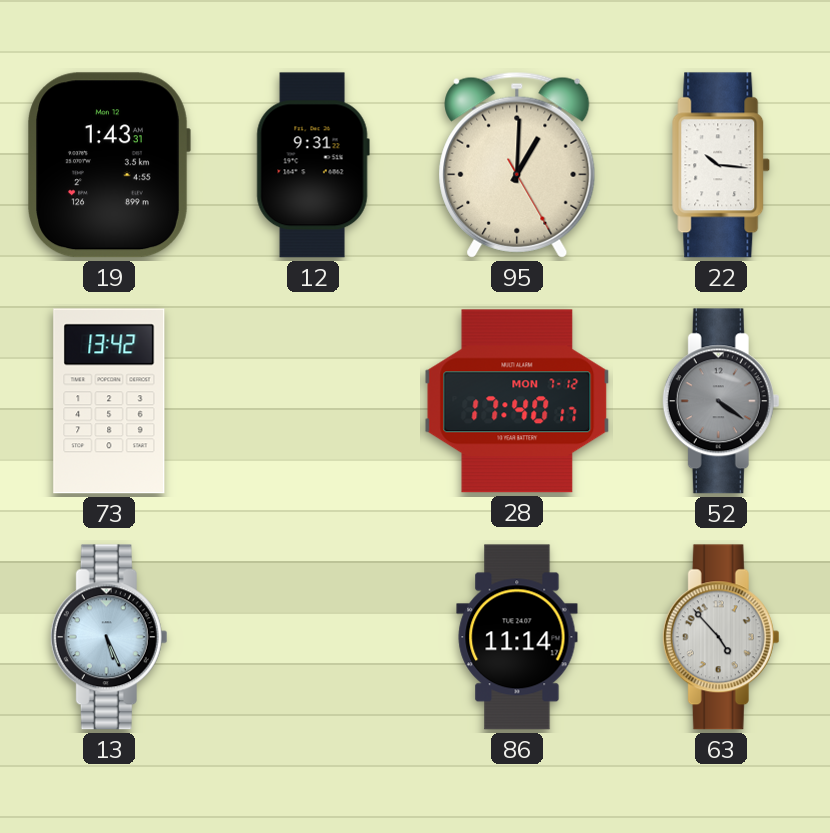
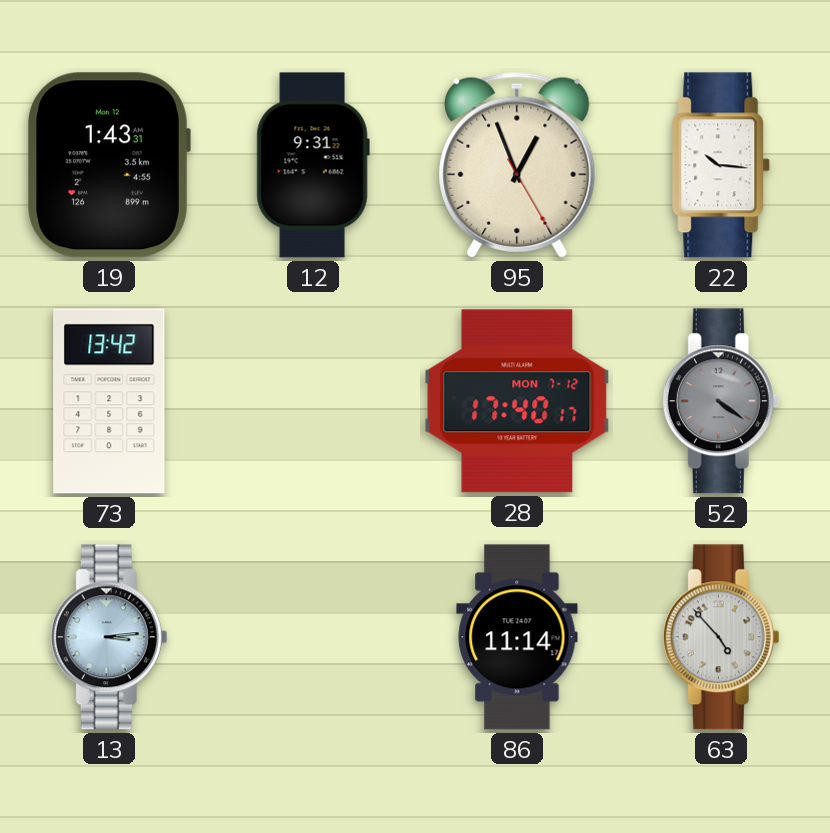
95: 1:00 -> 12:56 (517, 165)
13: 5:26 -> 3:14 (109, 637)
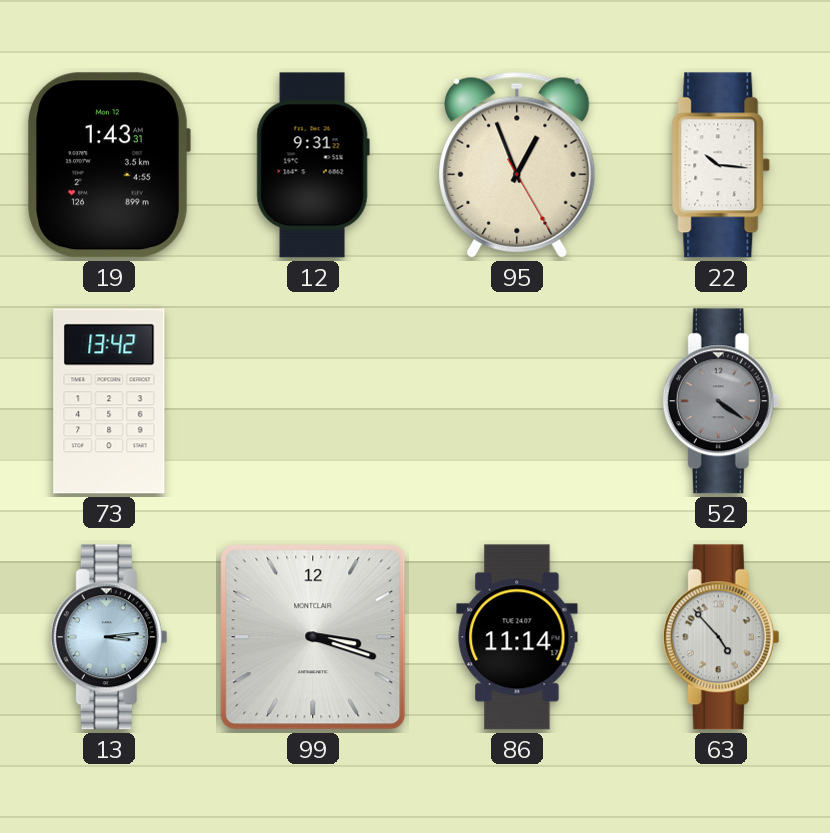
28: 17:40 -> none (517, 401)
99: none -> 3:18 (313, 637)
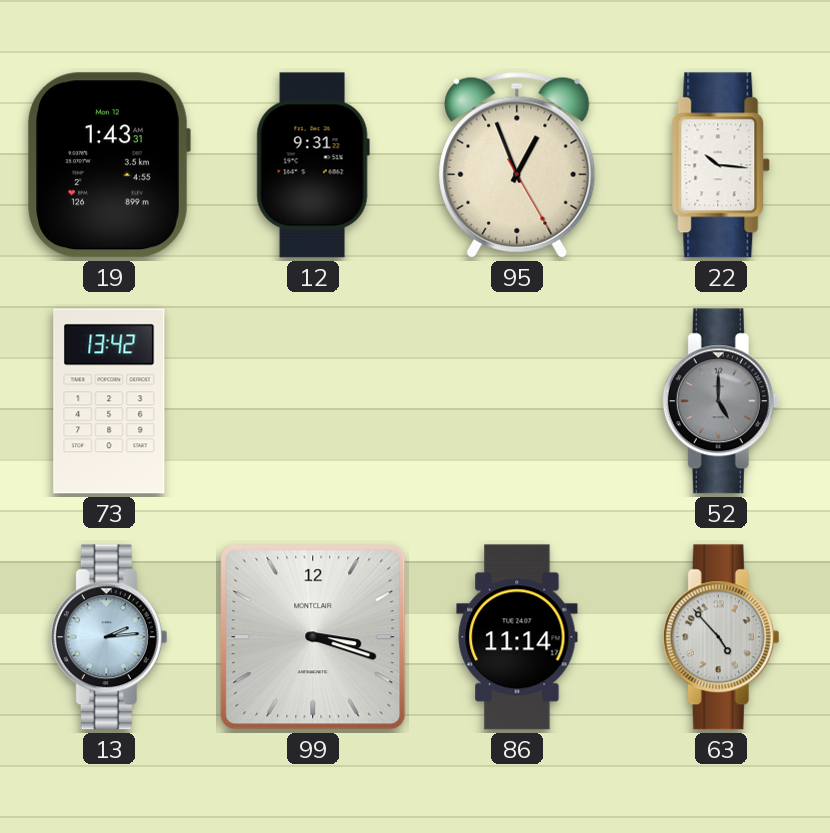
52: 4:21 -> 5:00 (721, 401)
13: 3:14 -> 2:14 (109, 637)
